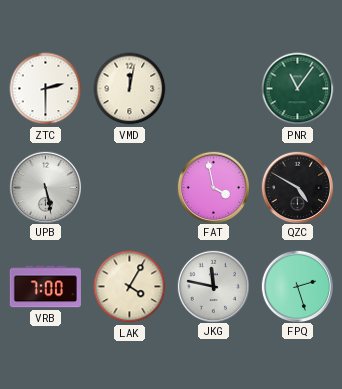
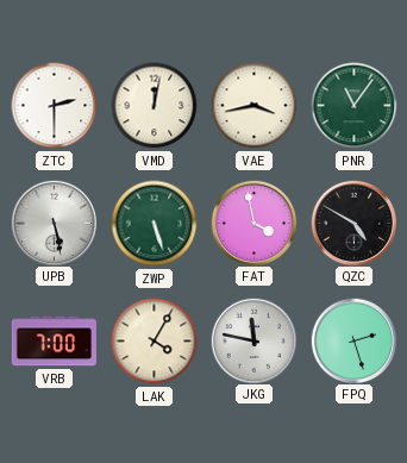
VAE: none -> 3:43 (255, 106)
ZWP: none -> 5:27 (155, 224)
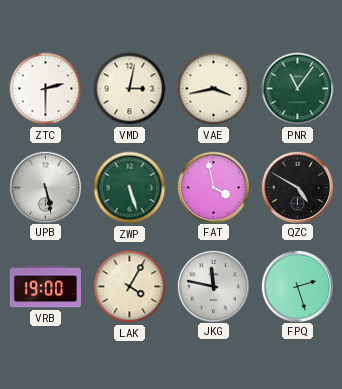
VMD: 12:02 -> 3:02 (130, 89)
VRB: 7:00 -> 19:00 (45, 287)
